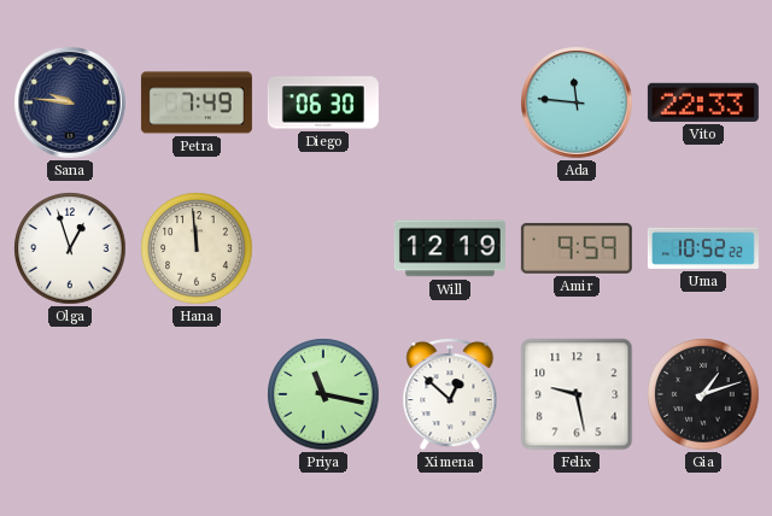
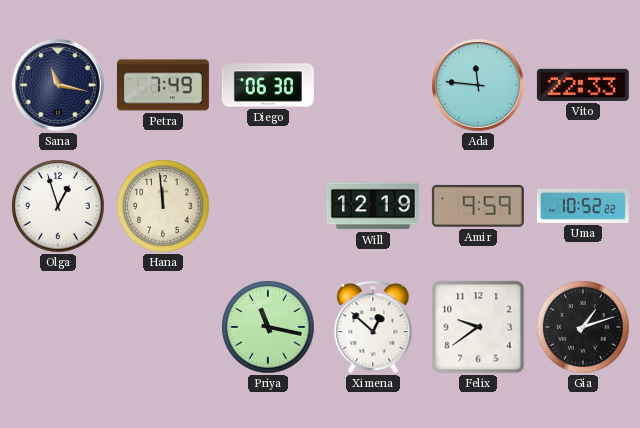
Sana: 9:46 -> 11:17 (58, 85)
Felix: 9:28 -> 9:39 (478, 327)
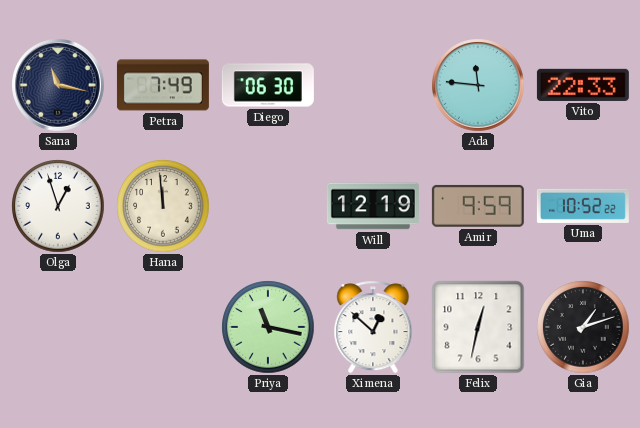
Felix: 9:39 -> 12:32 (478, 327)
